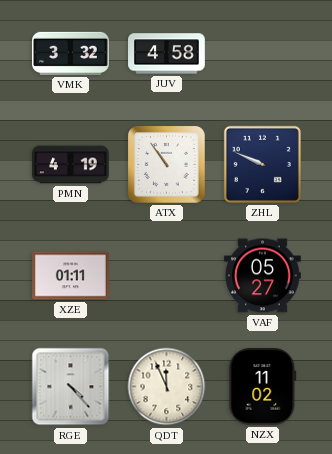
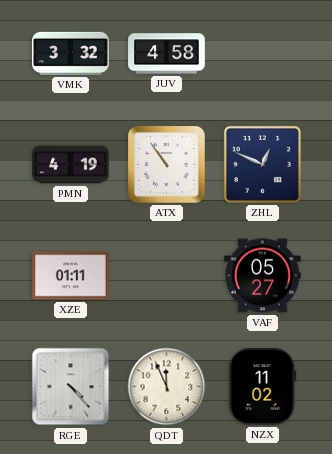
ZHL: 9:49 -> 12:49 (262, 164)
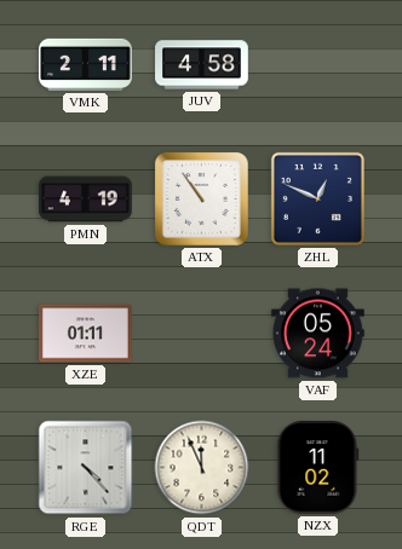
VMK: 3:32 -> 2:11 (86, 64)
VAF: 05:27 -> 05:24 (318, 334)
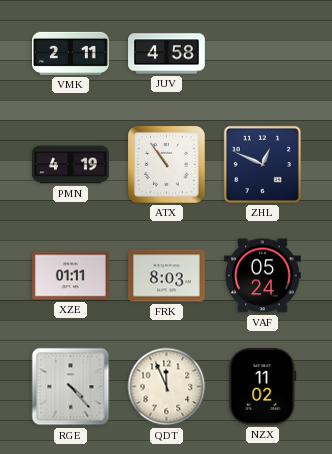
FRK: none -> 8:03 (167, 276)
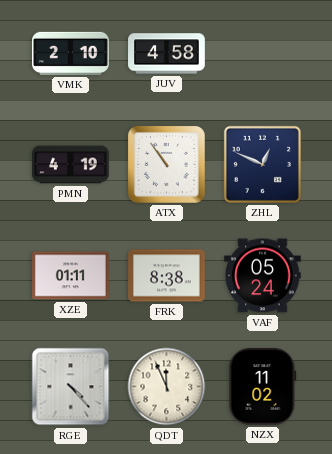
VMK: 2:11 -> 2:10 (71, 53)
FRK: 8:03 -> 8:38 (167, 276)
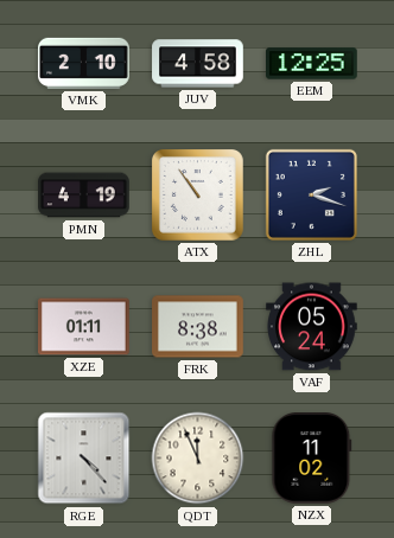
EEM: none -> 12:25 (312, 64)
ZHL: 12:49 -> 2:18 (311, 194)
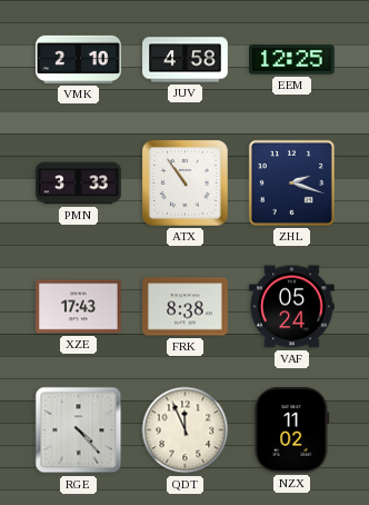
PMN: 4:19 -> 3:33 (79, 184)
XZE: 01:11 -> 17:43 (79, 307)
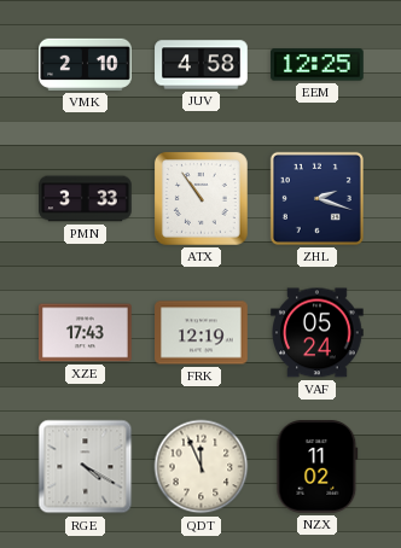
FRK: 8:38 -> 12:19 (202, 333)
RGE: 4:23 -> 4:20 (86, 467)
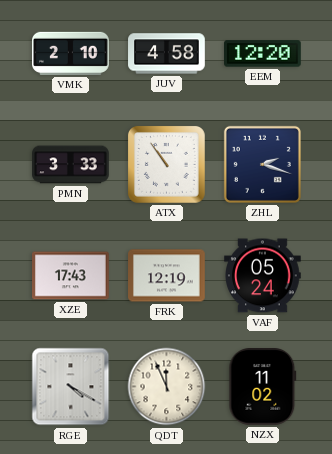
EEM: 12:25 -> 12:20 (263, 54)
